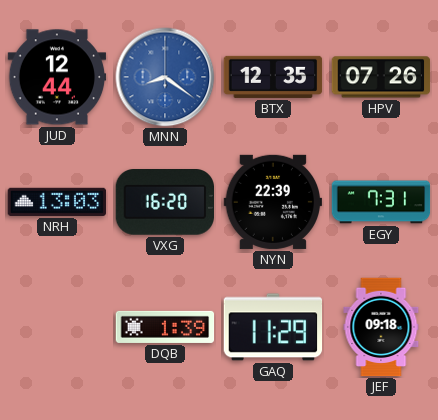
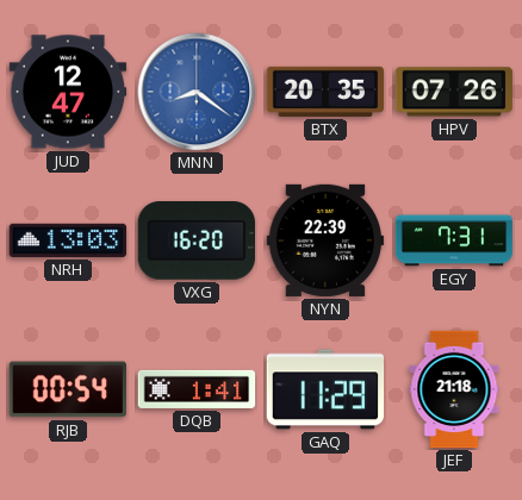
JUD: 12:44 -> 12:47 (68, 92)
BTX: 12:35 -> 20:35 (325, 92)
RJB: none -> 00:54 (68, 389)
DQB: 1:39 -> 1:41 (197, 389)
JEF: 09:18 -> 21:18 (454, 389)
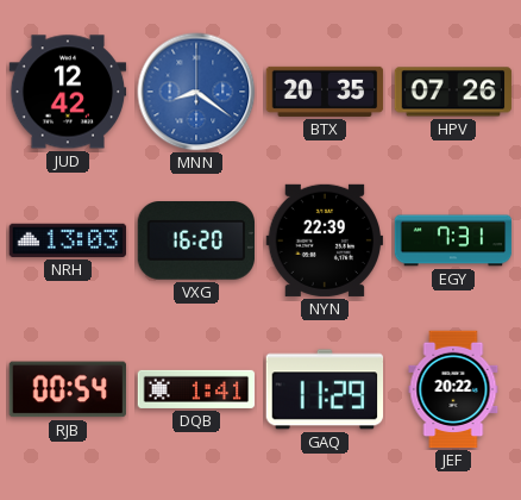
JUD: 12:47 -> 12:42 (68, 92)
JEF: 21:18 -> 20:22 (453, 389)
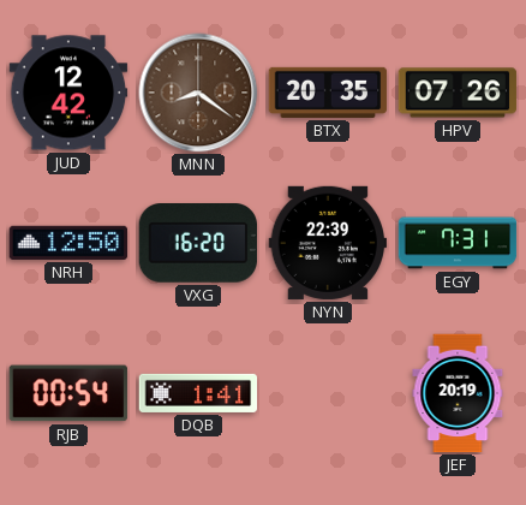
MNN dial: blue -> brown (198, 93)
NRH: 13:03 -> 12:50 (68, 243)
GAQ: 11:29 -> none (325, 389)
JEF: 20:22 -> 20:19 (458, 393)
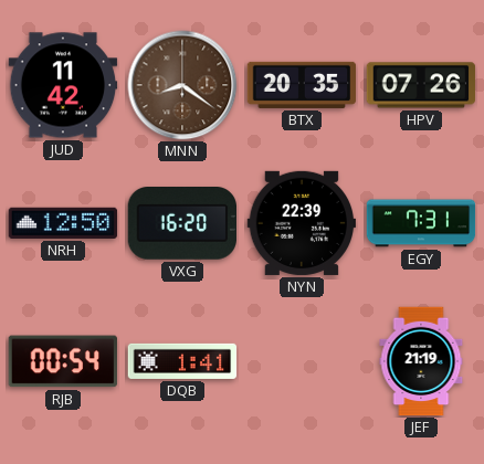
JUD: 12:42 -> 11:42 (63, 85)
JEF: 20:19 -> 21:19 (421, 361)
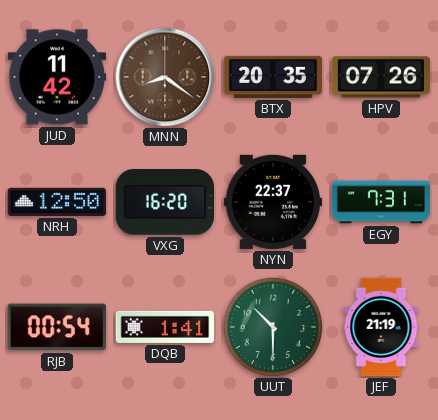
NYN: 22:39 -> 22:37 (273, 202)
UUT: none -> 10:30 (273, 327)
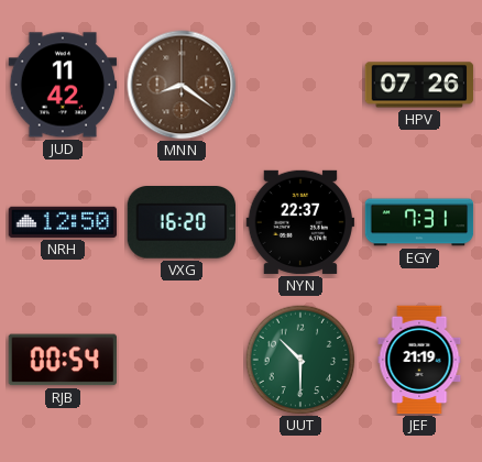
BTX: 20:35 -> none (273, 77)
DQB: 1:41 -> none (165, 327)
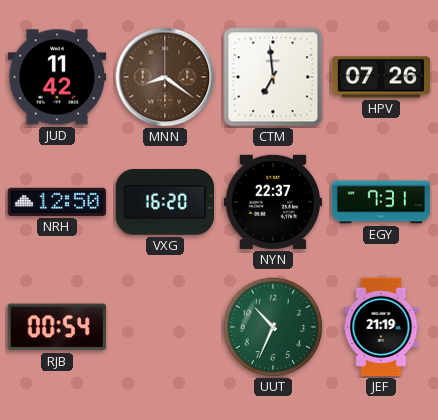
CTM: none -> 6:59 (273, 77)
UUT: 10:30 -> 10:34 (273, 327)
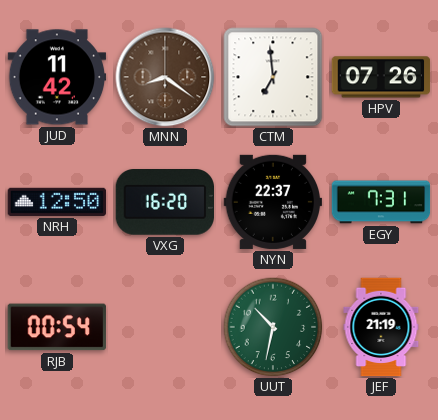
UUT: 10:34 -> 10:32 (273, 327)
